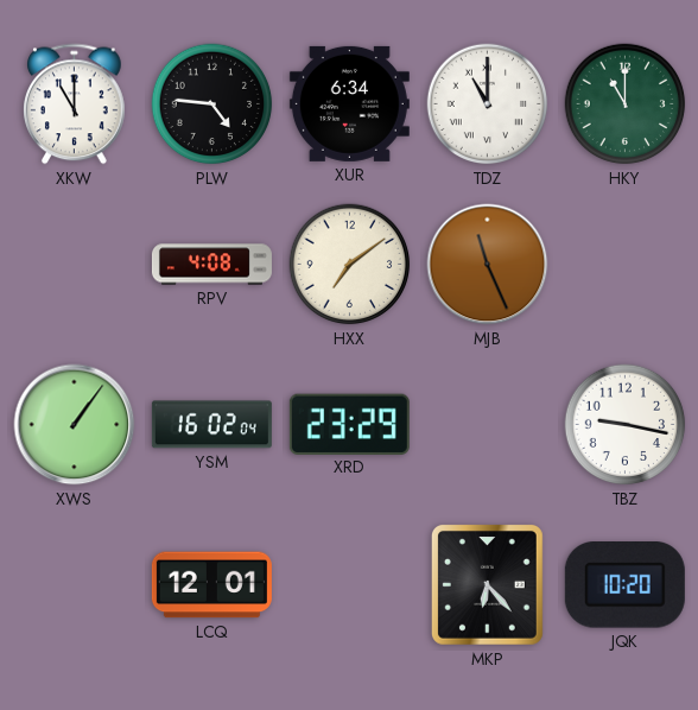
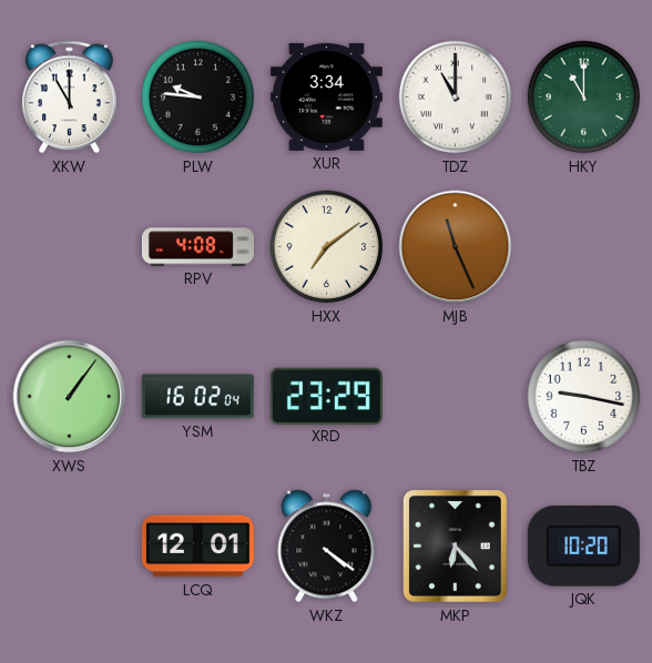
PLW: 4:46 -> 9:46 (198, 98)
XUR: 6:34 -> 3:34 (326, 96)
WKZ: none -> 4:21 (327, 547)
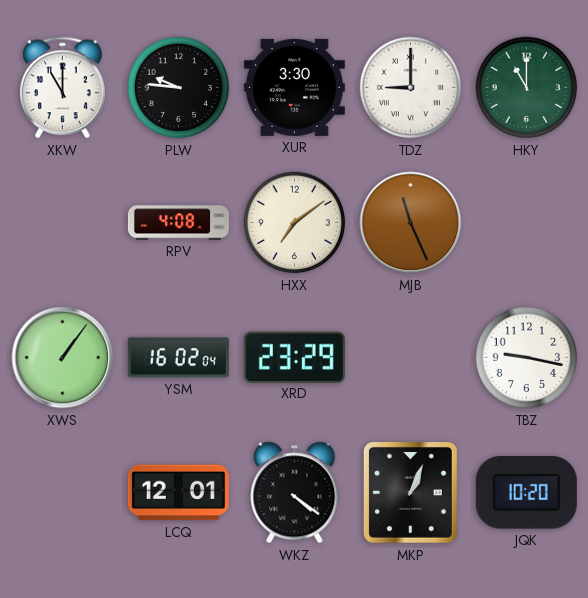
XUR: 3:34 -> 3:30 (294, 87)
TDZ: 11:00 -> 9:00 (411, 88)
MKP: 6:23 -> 1:04 (410, 493)
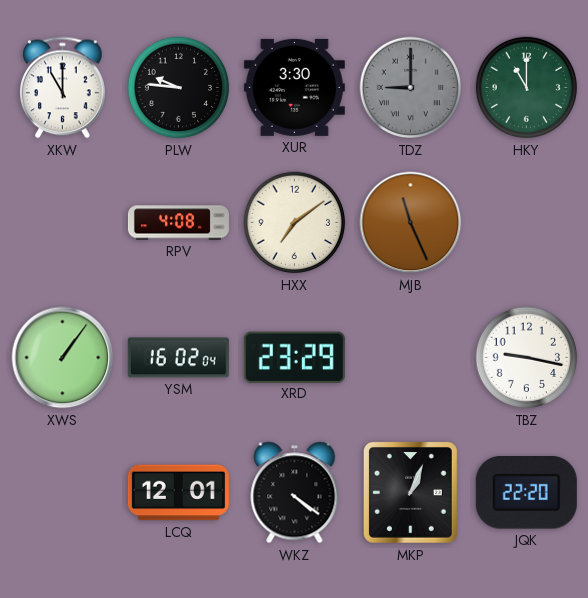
TDZ dial: white -> grey (411, 88)
JQK: 10:20 -> 22:20 (526, 493)
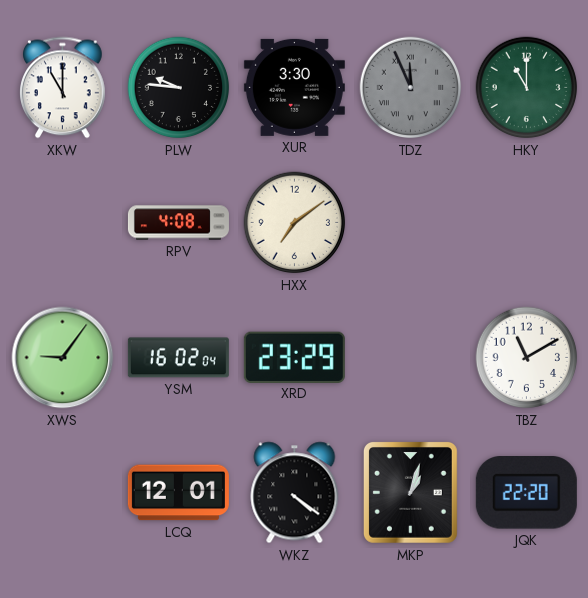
TDZ: 9:00 -> 11:56 (411, 88)
MJB: 11:26 -> none (411, 223)
XWS: 1:06 -> 9:06 (63, 358)
TBZ: 9:17 -> 11:10 (527, 358)
MKP: 1:04 -> 1:03 (410, 493)
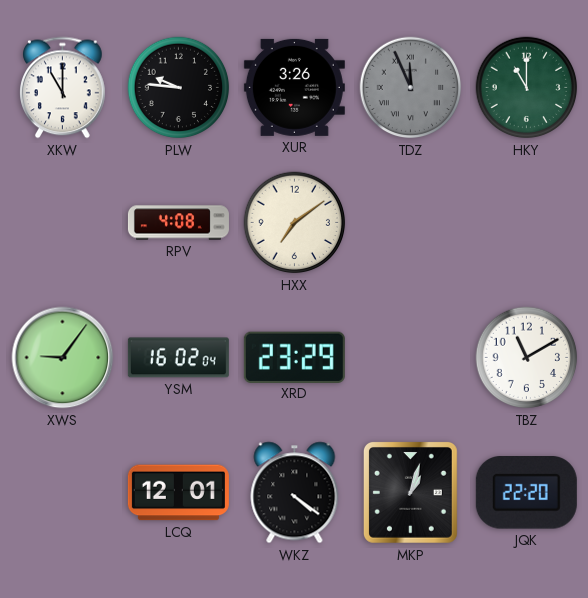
XUR: 3:30 -> 3:26 (294, 87)
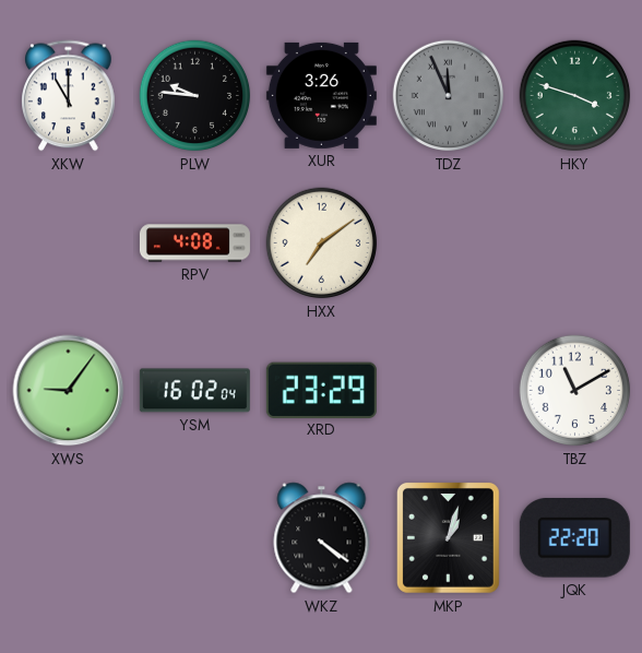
HKY: 11:00 -> 3:48 (575, 96)
LCQ: 12:01 -> none (178, 493)
